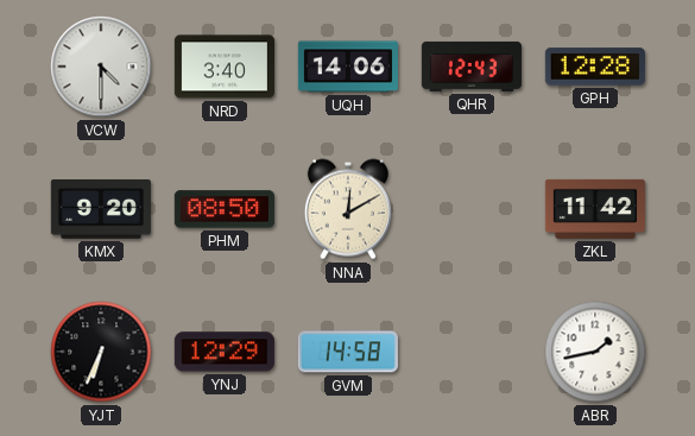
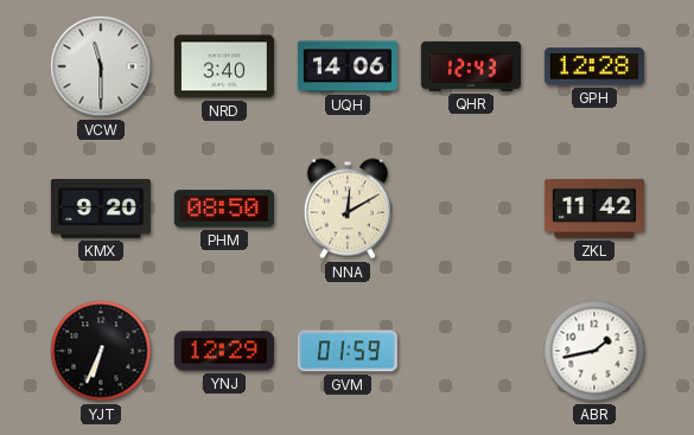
VCW: 4:30 -> 11:30 (101, 66)
GVM: 14:58 -> 01:59 (348, 351)
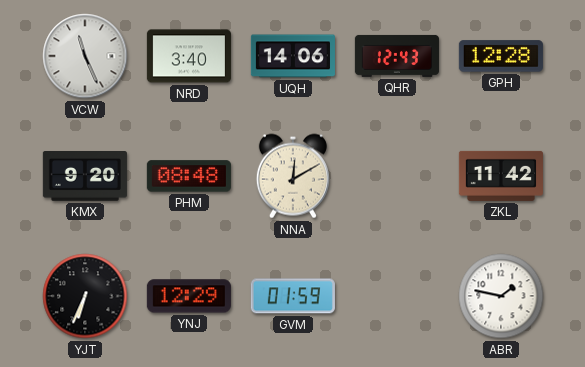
VCW: 11:30 -> 11:26 (85, 56)
PHM: 08:50 -> 08:48 (189, 176)
ABR: 1:43 -> 1:47 (501, 296)
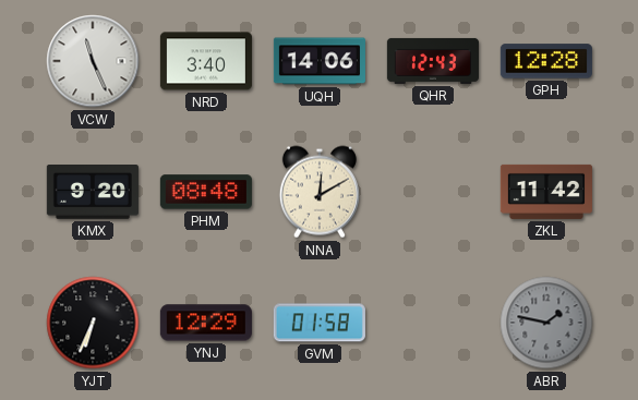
GVM: 01:59 -> 01:58 (320, 323)
ABR dial: white -> grey (546, 323)
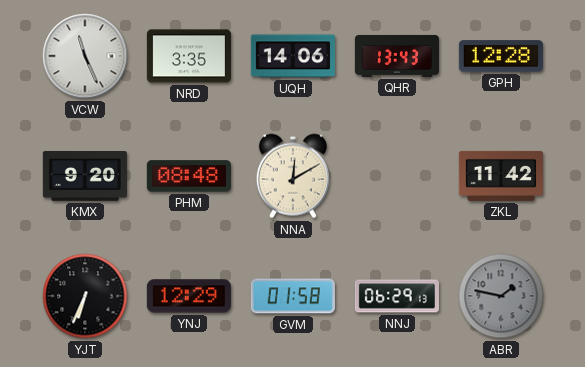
NRD: 3:40 -> 3:35 (189, 56)
QHR: 12:43 -> 13:43 (397, 56)
NNJ: none -> 06:29 (397, 296)
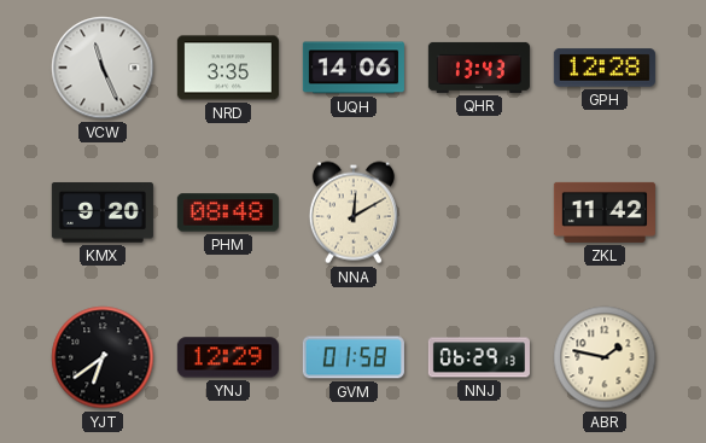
YJT: 6:34 -> 6:39 (103, 357)
ABR dial: grey -> cream (605, 357)
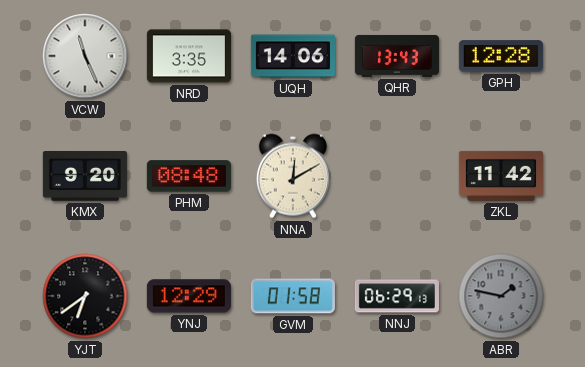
ABR dial: cream -> grey (501, 296)
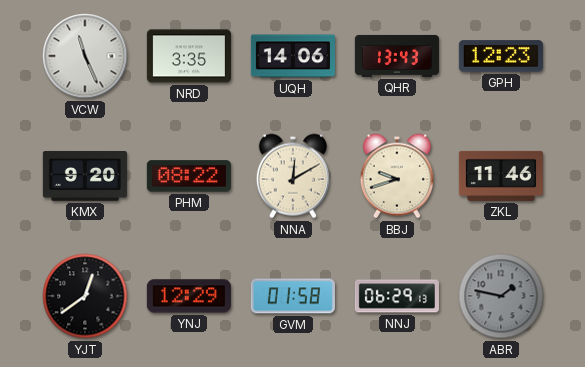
GPH: 12:28 -> 12:23 (501, 56)
PHM: 08:48 -> 08:22 (189, 176)
BBJ: none -> 9:42 (397, 176)
ZKL: 11:42 -> 11:46 (501, 176)
YJT: 6:39 -> 12:39 (85, 296)
